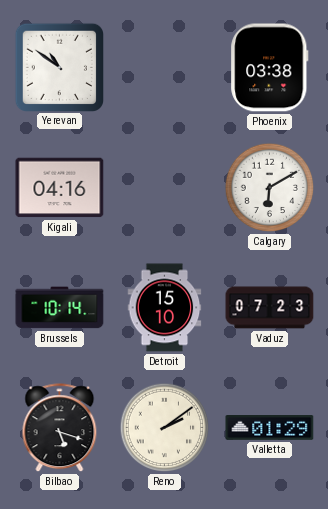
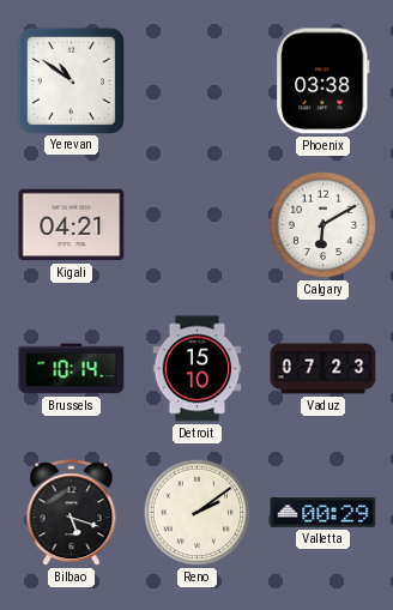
Kigali: 04:16 -> 04:21 (72, 225)
Valletta: 01:29 -> 00:29 (324, 513)
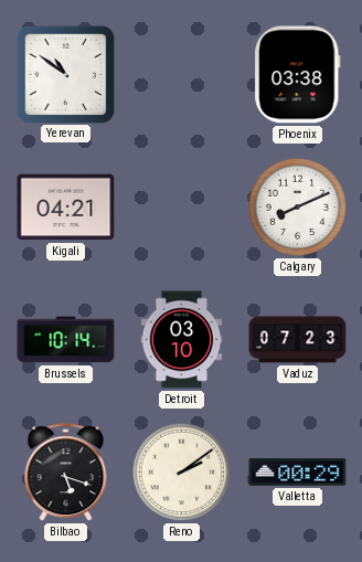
Calgary: 6:10 -> 8:11 (298, 208)
Detroit: 15:10 -> 03:10 (182, 340)
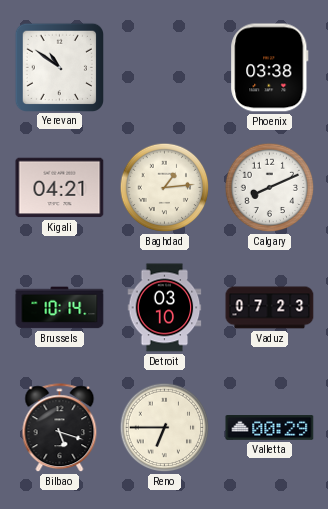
Baghdad: none -> 1:14 (165, 188)
Reno: 2:09 -> 6:45 (165, 428)
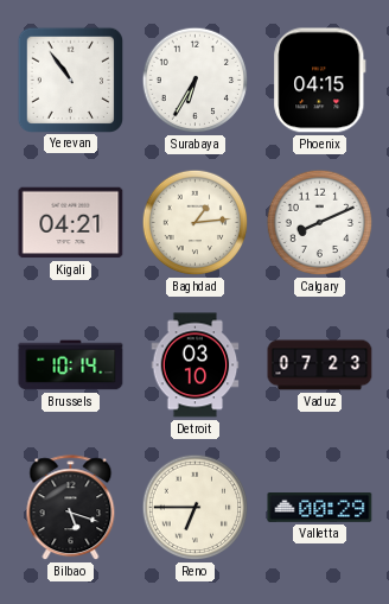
Yerevan: 10:51 -> 10:54 (70, 80)
Surabaya: none -> 6:35 (196, 81)
Phoenix: 03:38 -> 04:15 (320, 81)
